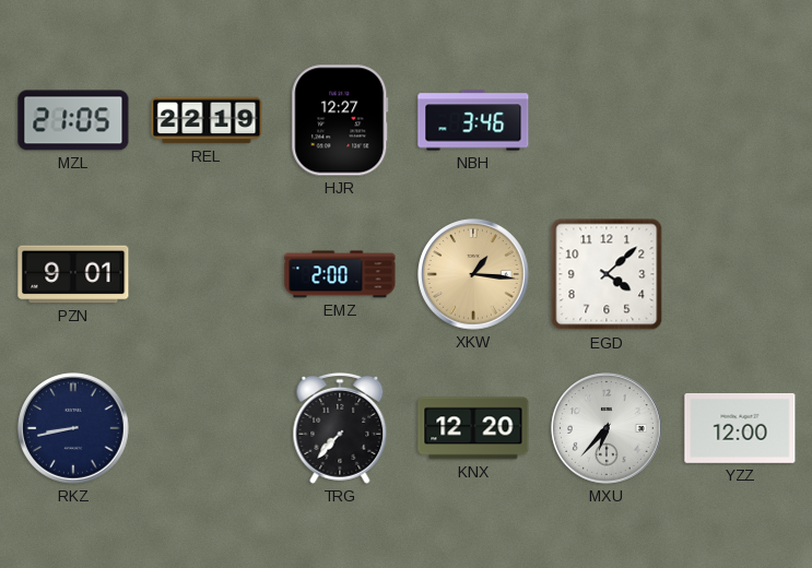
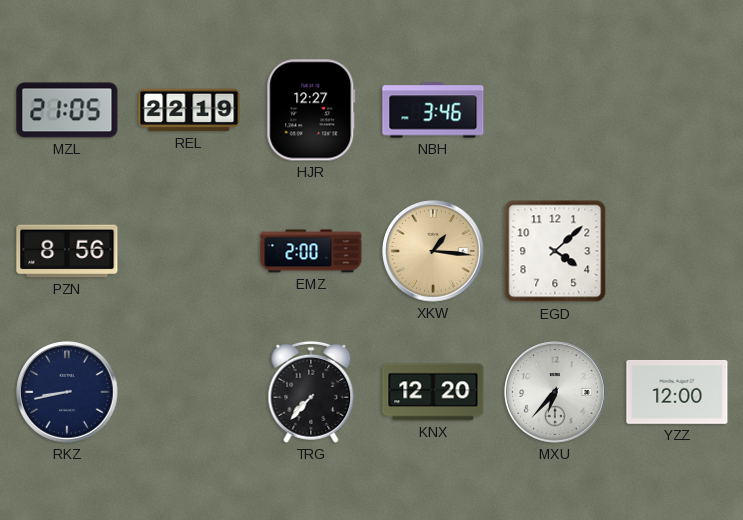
PZN: 9:01 -> 8:56 (67, 251)
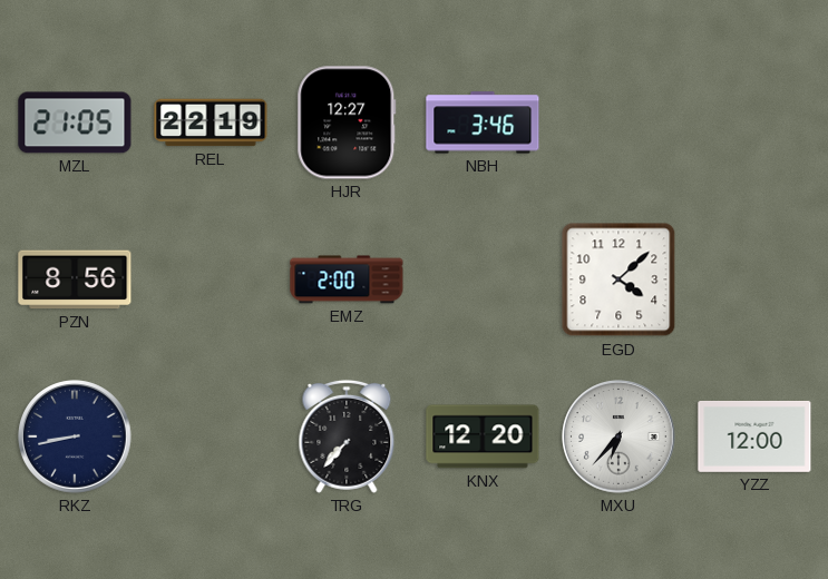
XKW: 1:16 -> none (433, 251)
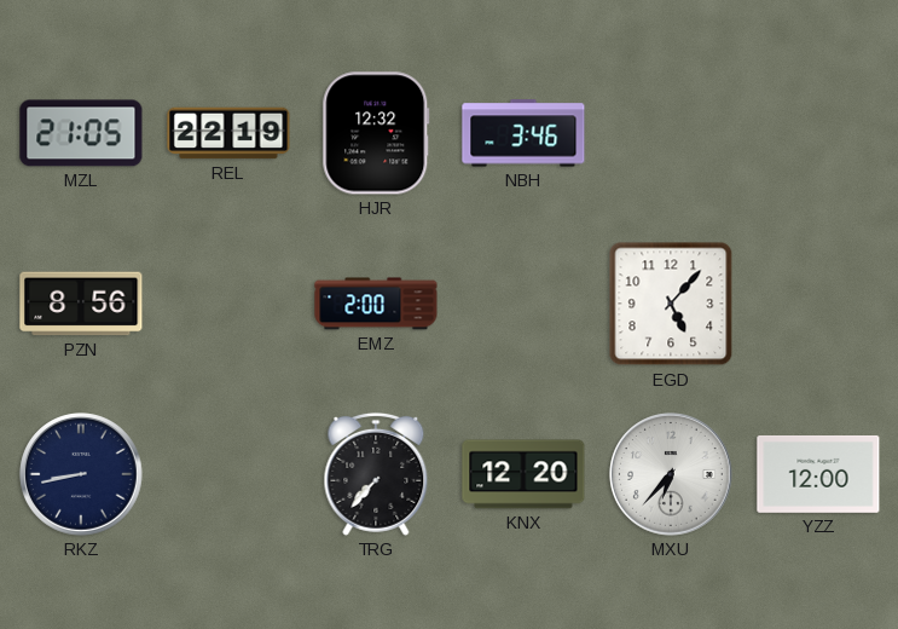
HJR: 12:27 -> 12:32 (376, 133)
EGD: 4:08 -> 5:07 (671, 304)
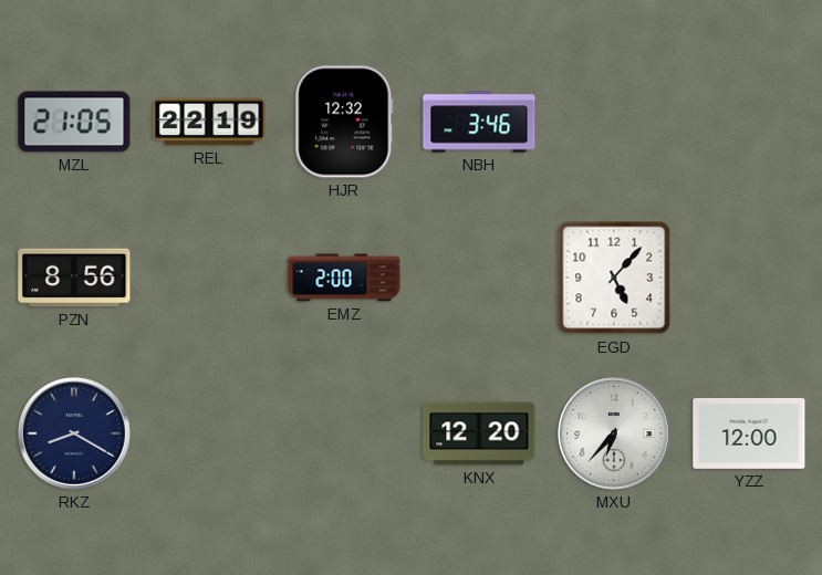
RKZ: 8:43 -> 8:20 (74, 433)
TRG: 7:37 -> none (376, 474)
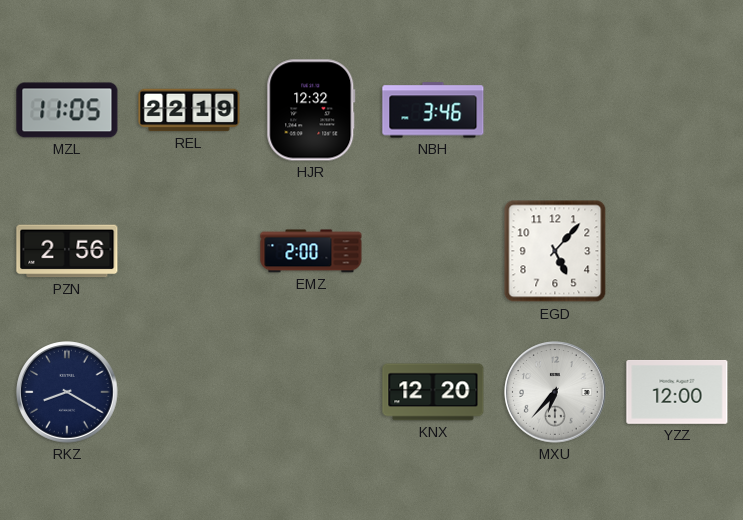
MZL: 21:05 -> 11:05 (67, 110)
PZN: 8:56 -> 2:56 (67, 251)
